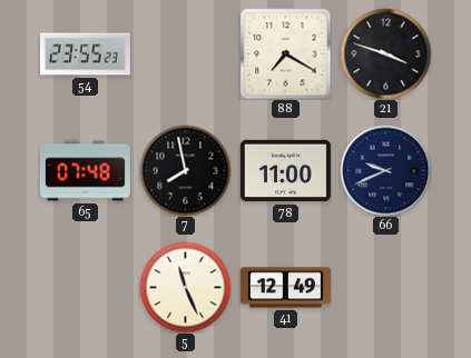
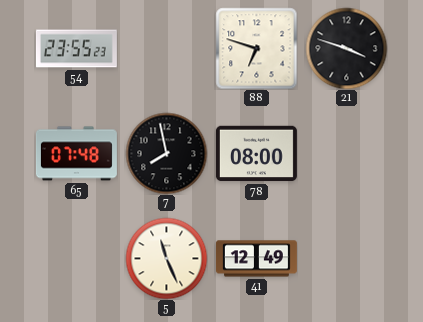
88: 7:20 -> 6:48 (256, 48)
78: 11:00 -> 08:00 (256, 154)
66: 9:41 -> none (385, 170)
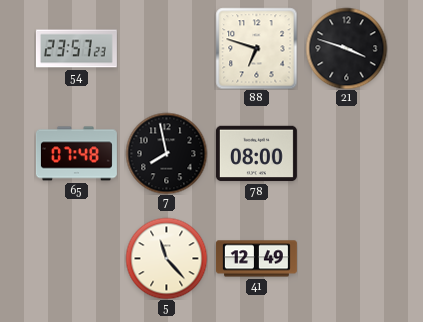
54: 23:55 -> 23:57 (76, 49)
5: 11:26 -> 11:23 (166, 258)
